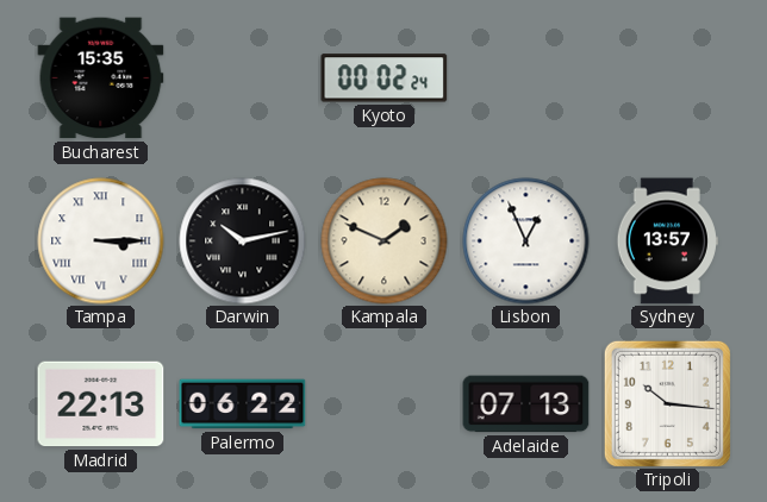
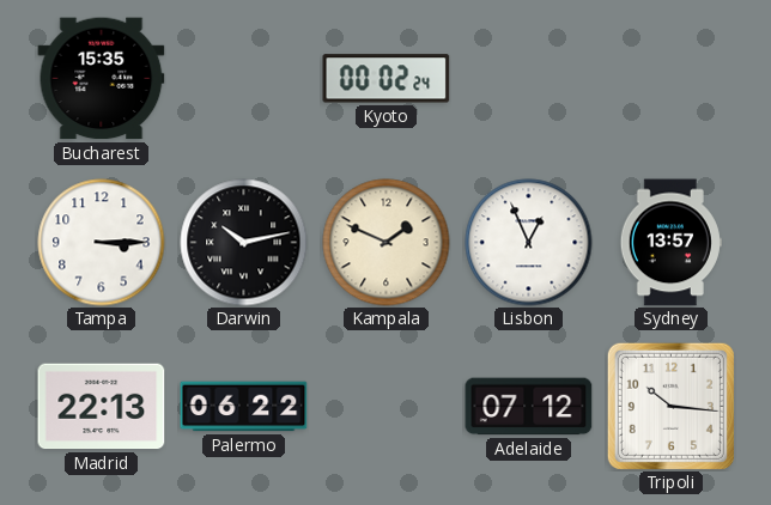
Tampa numerals: Roman -> Arabic (102, 243)
Adelaide: 07:13 -> 07:12 (529, 407)
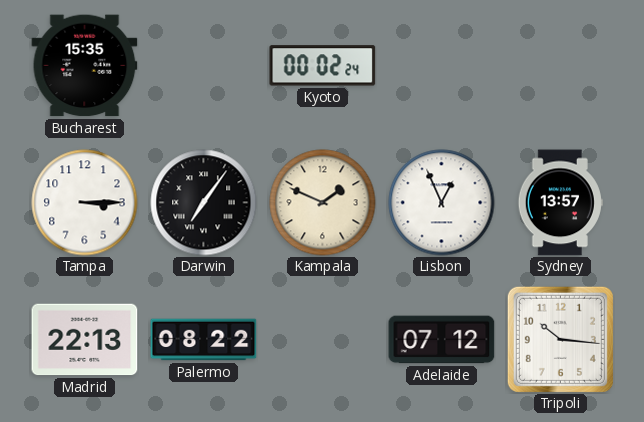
Darwin: 10:13 -> 7:06 (204, 203)
Palermo: 06:22 -> 08:22 (204, 340)
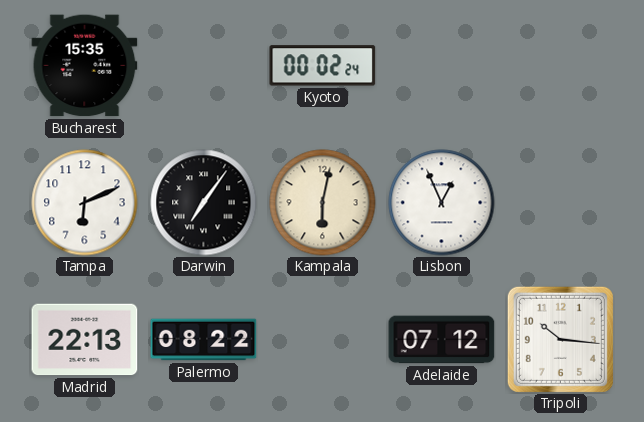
Tampa: 3:15 -> 6:11 (85, 203)
Kampala: 1:49 -> 6:02 (323, 203)
Sydney: 13:57 -> none (560, 203)
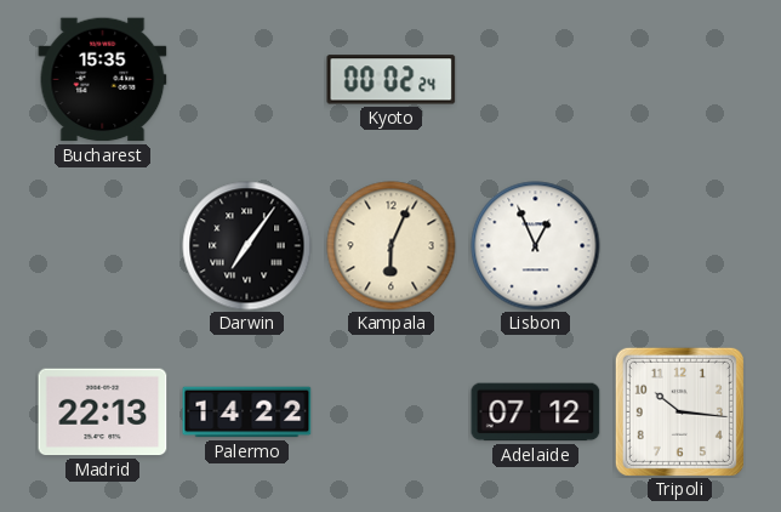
Tampa: 6:11 -> none (85, 203)
Kampala: 6:02 -> 6:04 (392, 246)
Palermo: 08:22 -> 14:22 (247, 413)
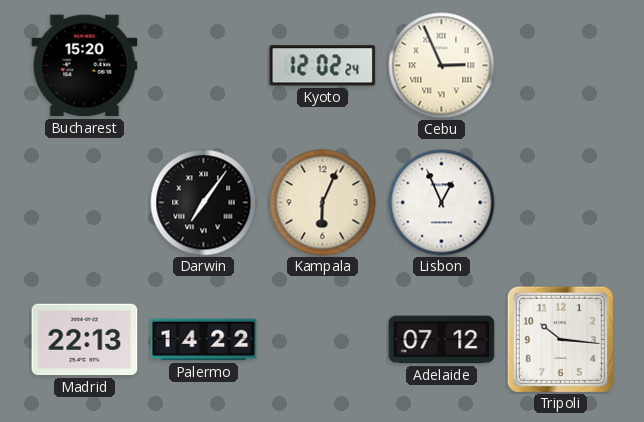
Bucharest: 15:35 -> 15:20 (85, 66)
Kyoto: 00:02 -> 12:02 (323, 66)
Cebu: none -> 2:56 (442, 66)
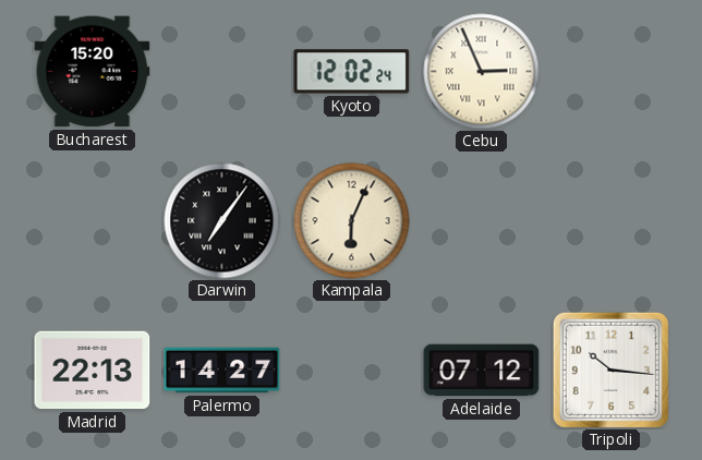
Lisbon: 12:56 -> none (442, 203)
Palermo: 14:22 -> 14:27 (222, 371)
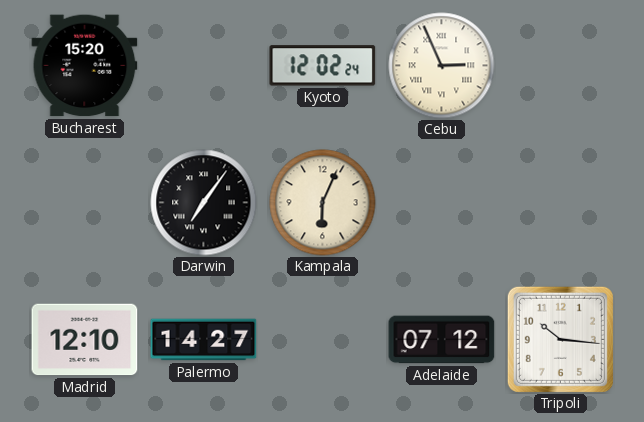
Madrid: 22:13 -> 12:10 (85, 340)
